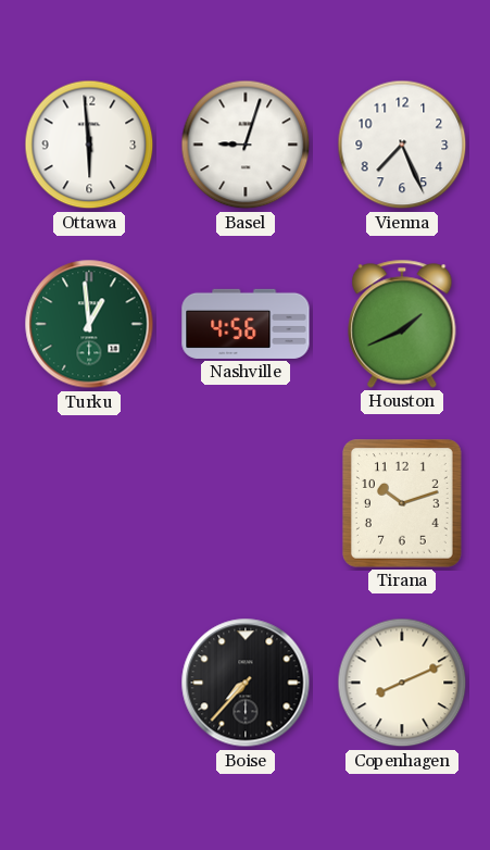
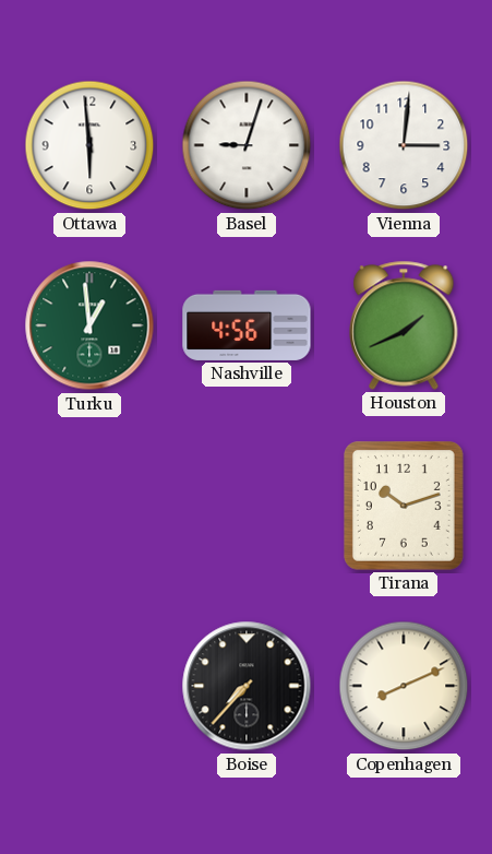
Vienna: 7:26 -> 3:01 (404, 145)
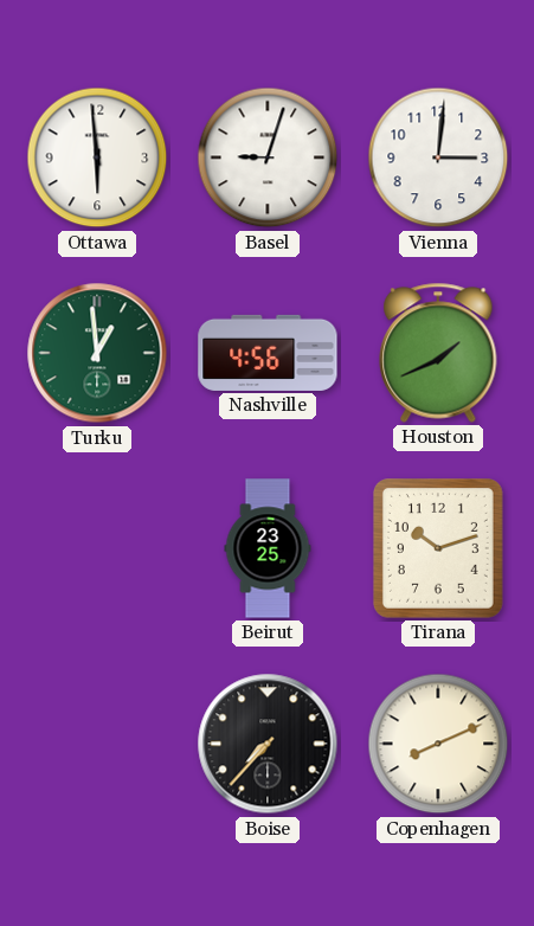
Beirut: none -> 23:25 (268, 548)
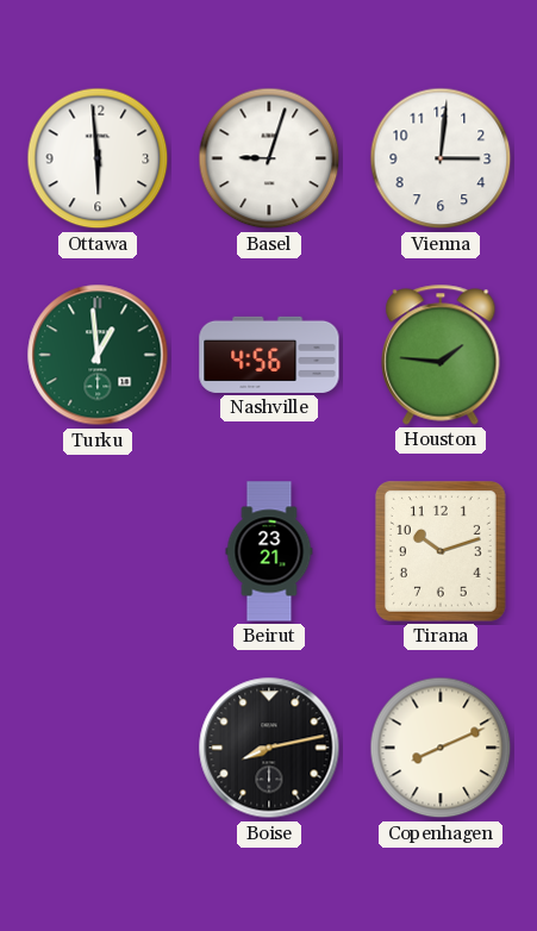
Houston: 1:41 -> 1:46 (441, 355)
Beirut: 23:25 -> 23:21 (269, 551)
Boise: 7:37 -> 8:13 (269, 748)
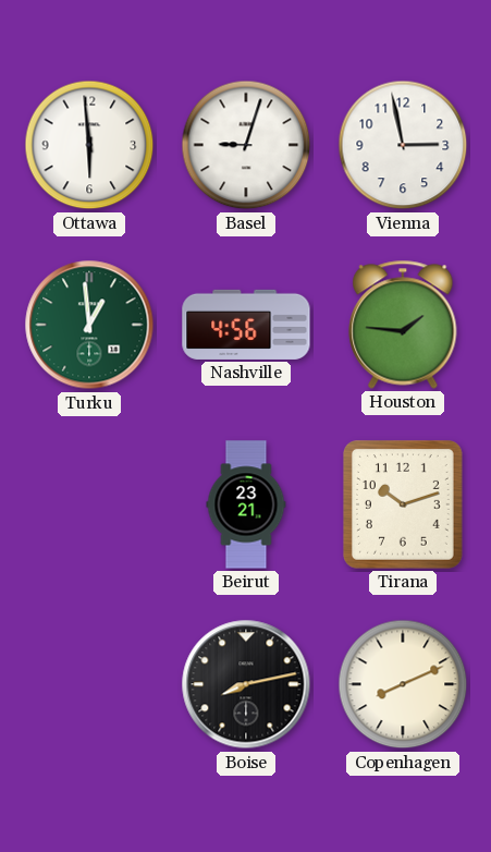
Vienna: 3:01 -> 2:58 (403, 145)
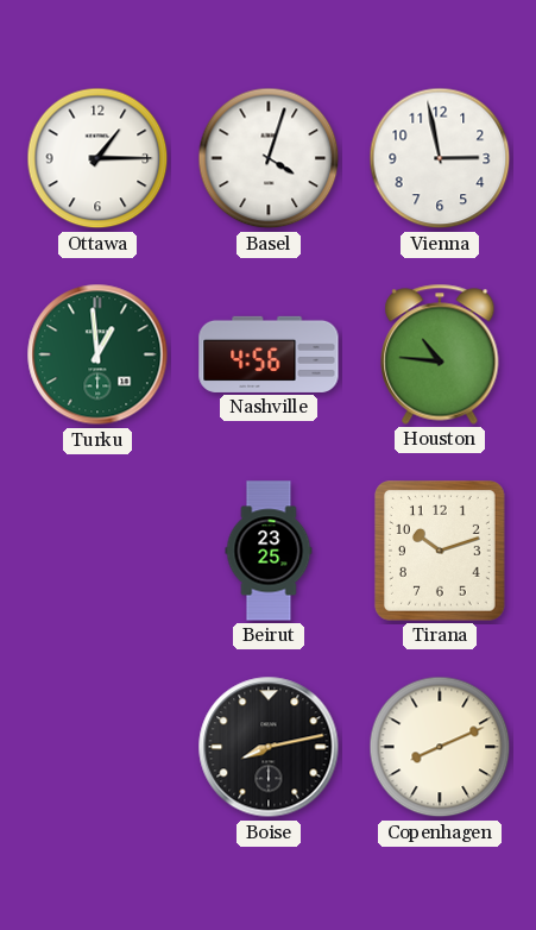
Ottawa: 5:59 -> 1:15 (97, 158)
Basel: 9:03 -> 4:03 (269, 158)
Houston: 1:46 -> 10:46 (440, 354)
Beirut: 23:21 -> 23:25 (269, 551)
